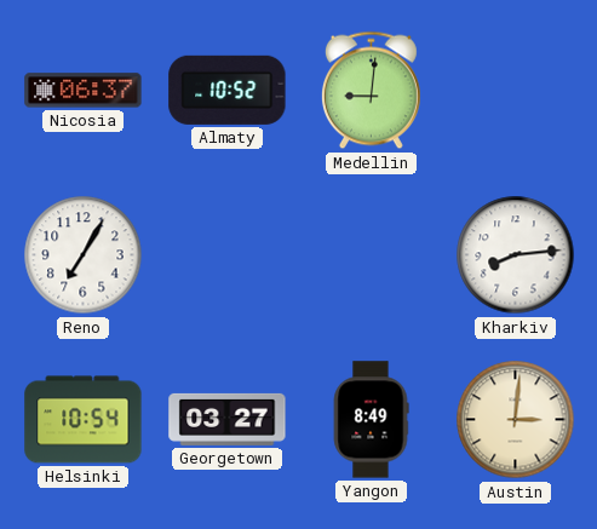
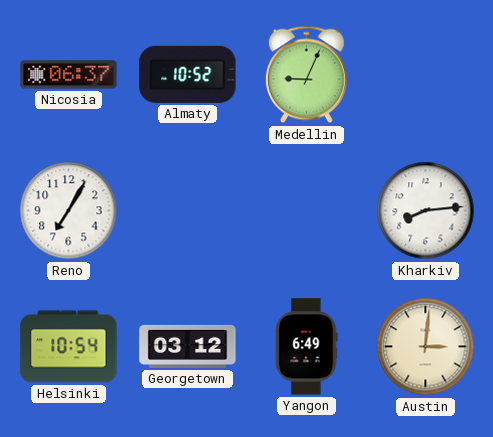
Medellin: 9:01 -> 9:04 (306, 75)
Georgetown: 03:27 -> 03:12 (188, 346)
Yangon: 8:49 -> 6:49 (306, 347)
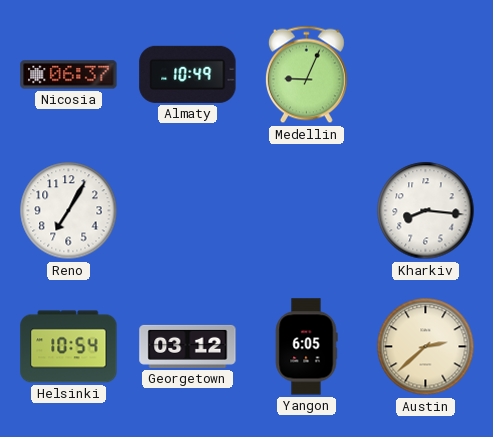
Almaty: 10:52 -> 10:49 (188, 74)
Kharkiv: 8:14 -> 8:16 (426, 211)
Yangon: 6:49 -> 6:05 (306, 347)
Austin: 3:01 -> 2:38 (426, 347)
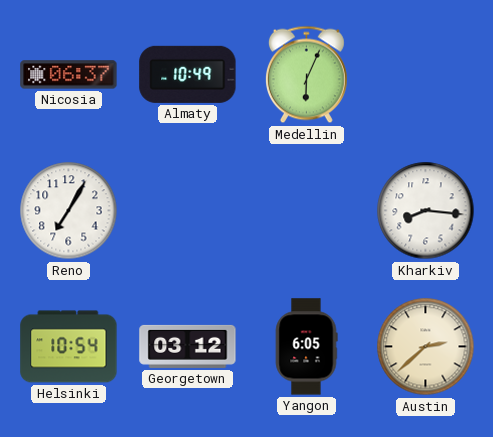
Medellin: 9:04 -> 6:04 (306, 75)
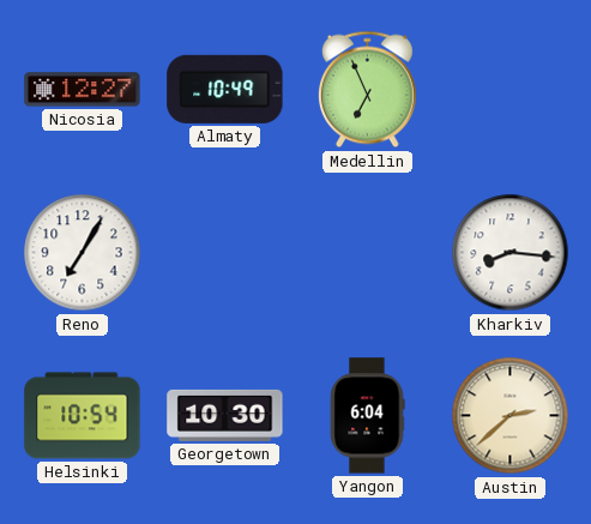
Nicosia: 06:37 -> 12:27 (83, 90)
Medellin: 6:04 -> 6:56 (367, 90)
Georgetown: 03:12 -> 10:30 (225, 415)
Yangon: 6:05 -> 6:04 (367, 416)
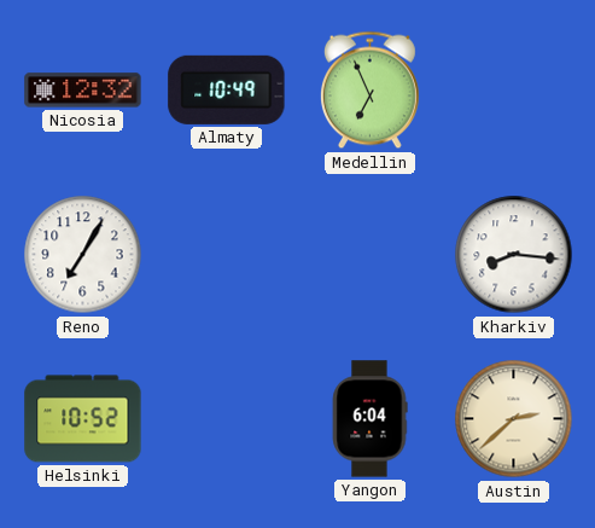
Nicosia: 12:27 -> 12:32 (83, 91)
Helsinki: 10:54 -> 10:52 (83, 419)
Georgetown: 10:30 -> none (225, 415)
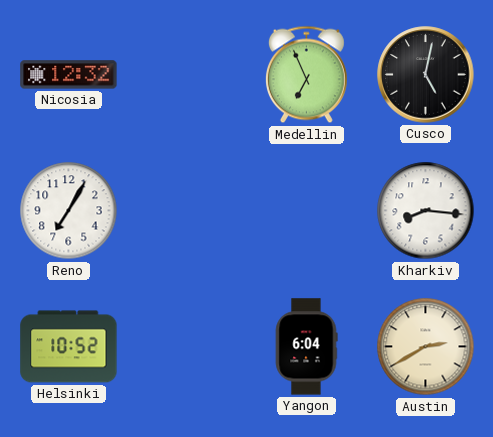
Almaty: 10:49 -> none (227, 89)
Cusco: none -> 5:02 (426, 75)
Austin: 2:38 -> 2:40 (426, 347)
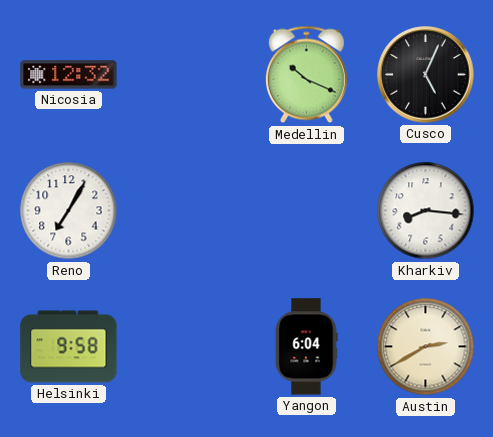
Medellin: 6:56 -> 10:19 (306, 75)
Cusco: 5:02 -> 5:04 (426, 75)
Helsinki: 10:52 -> 9:58 (69, 347)
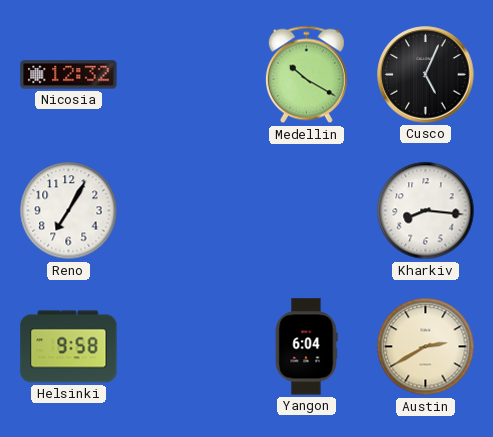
Medellin: 10:19 -> 10:20 (306, 75)
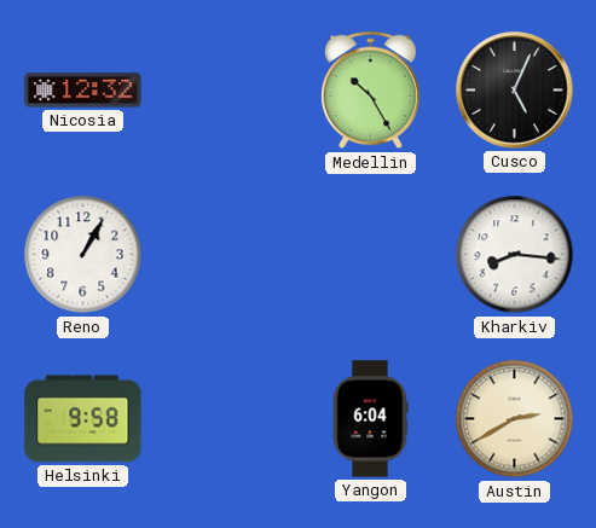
Medellin: 10:20 -> 10:25 (370, 91)
Reno: 7:05 -> 1:05 (83, 255)
